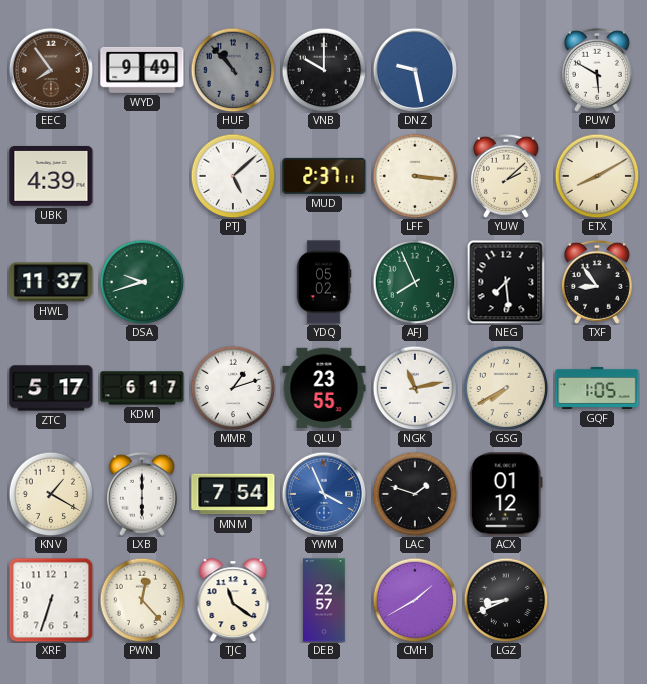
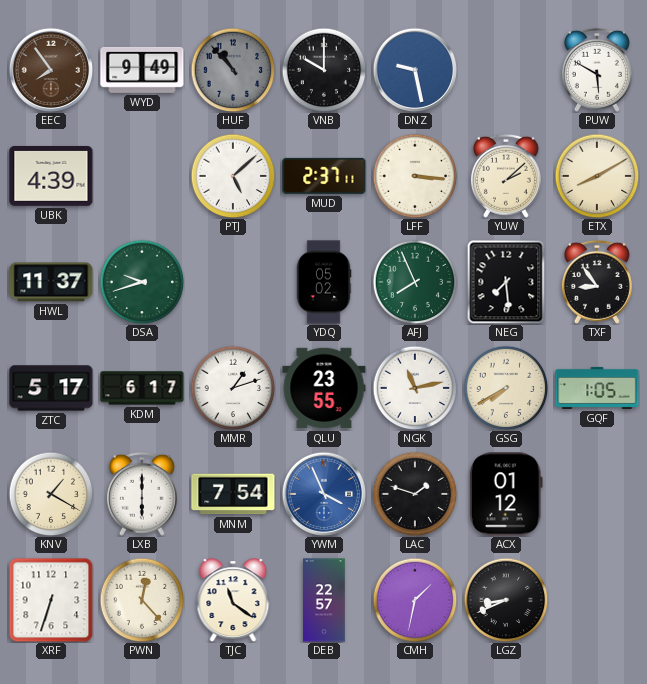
CMH: 1:40 -> 1:32 (415, 600)
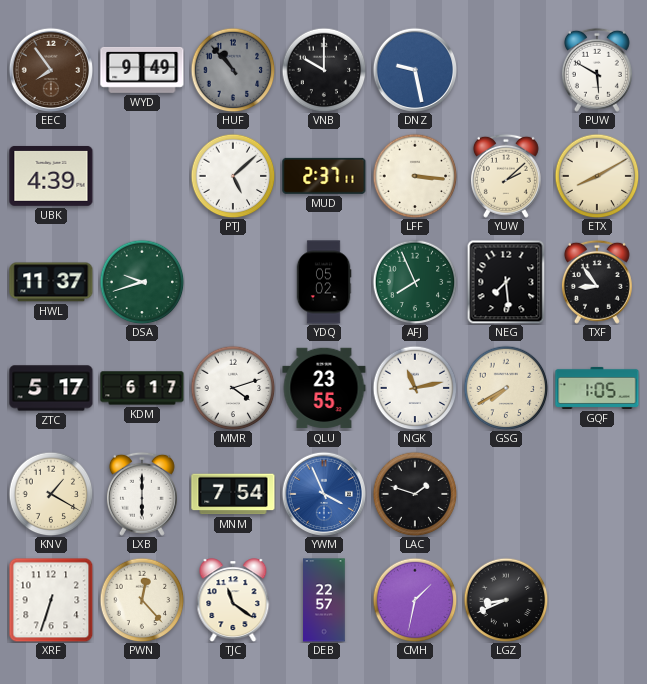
MMR: 1:12 -> 4:12 (233, 388)
ACX: 01:12 -> none (506, 494)
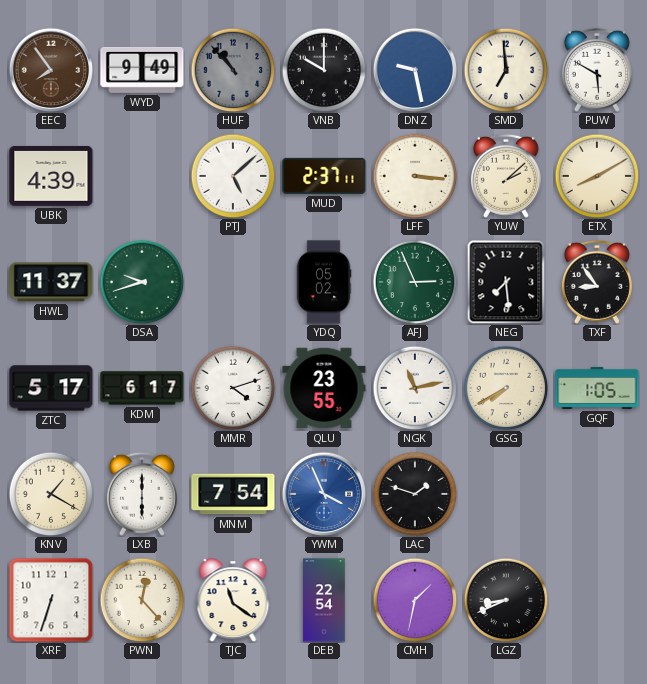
SMD: none -> 6:59 (506, 70)
AFJ: 7:56 -> 2:56 (415, 282)
DEB: 22:57 -> 22:54 (324, 600)
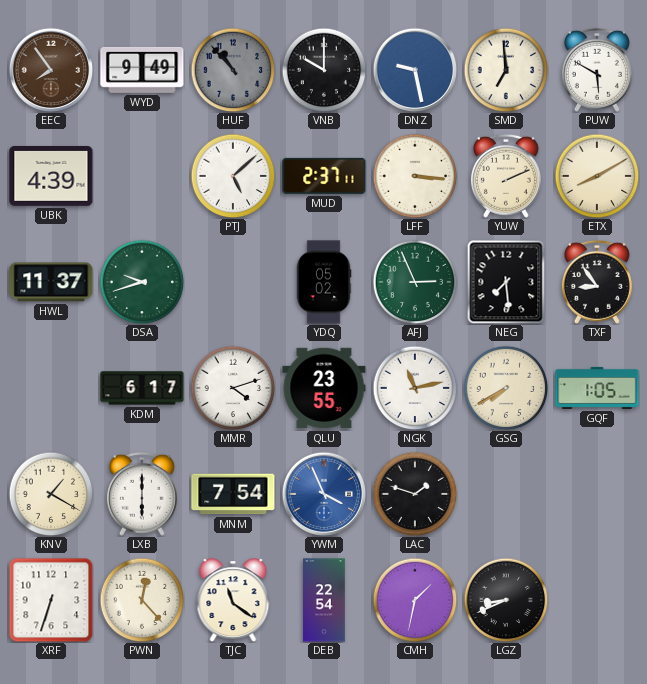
YUW: 2:08 -> 2:11 (506, 176)
ZTC: 5:17 -> none (51, 388)
